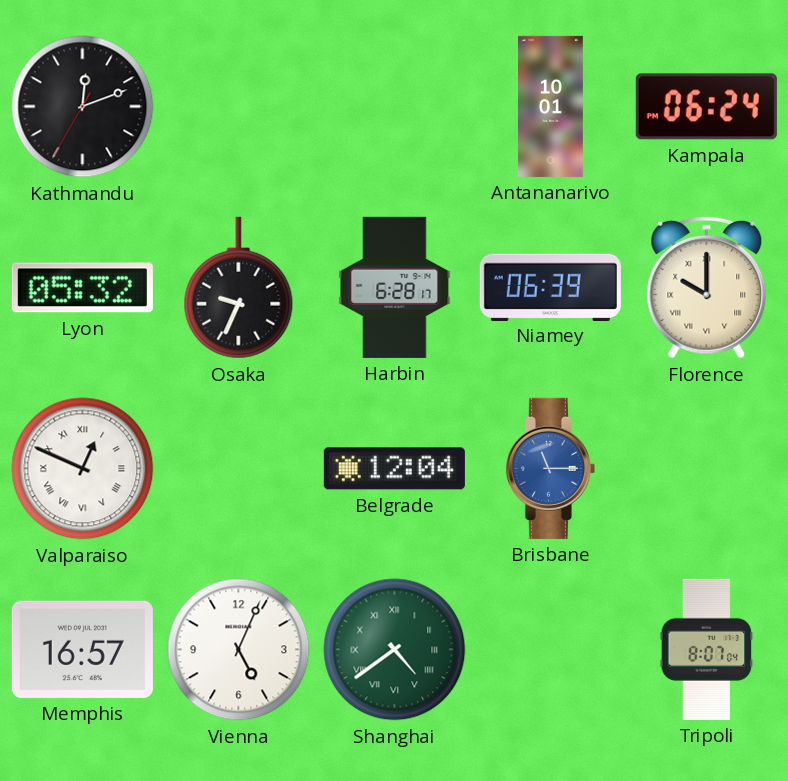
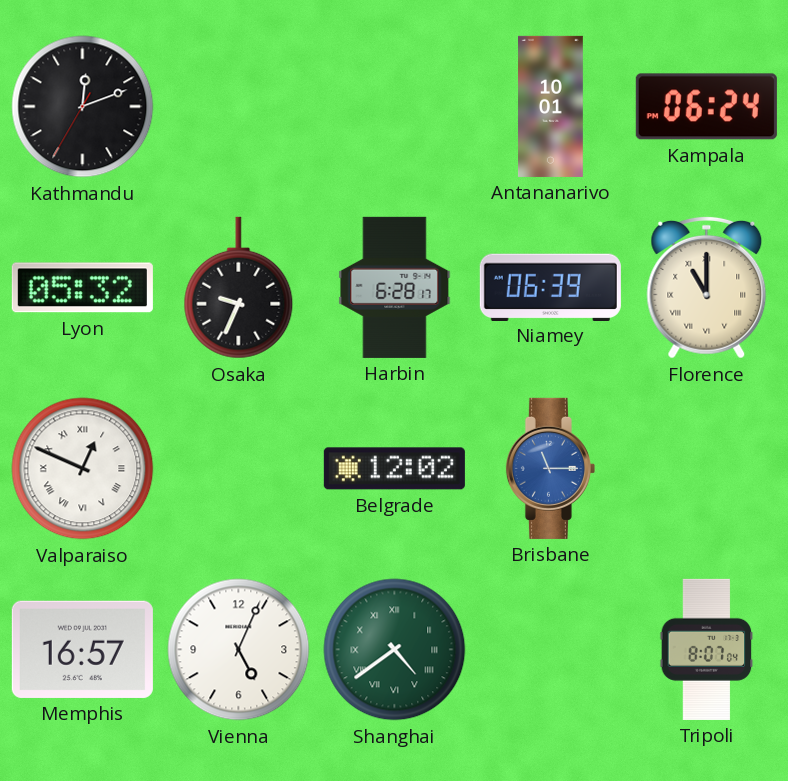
Florence: 10:00 -> 11:00 (707, 287)
Belgrade: 12:04 -> 12:02 (394, 469)
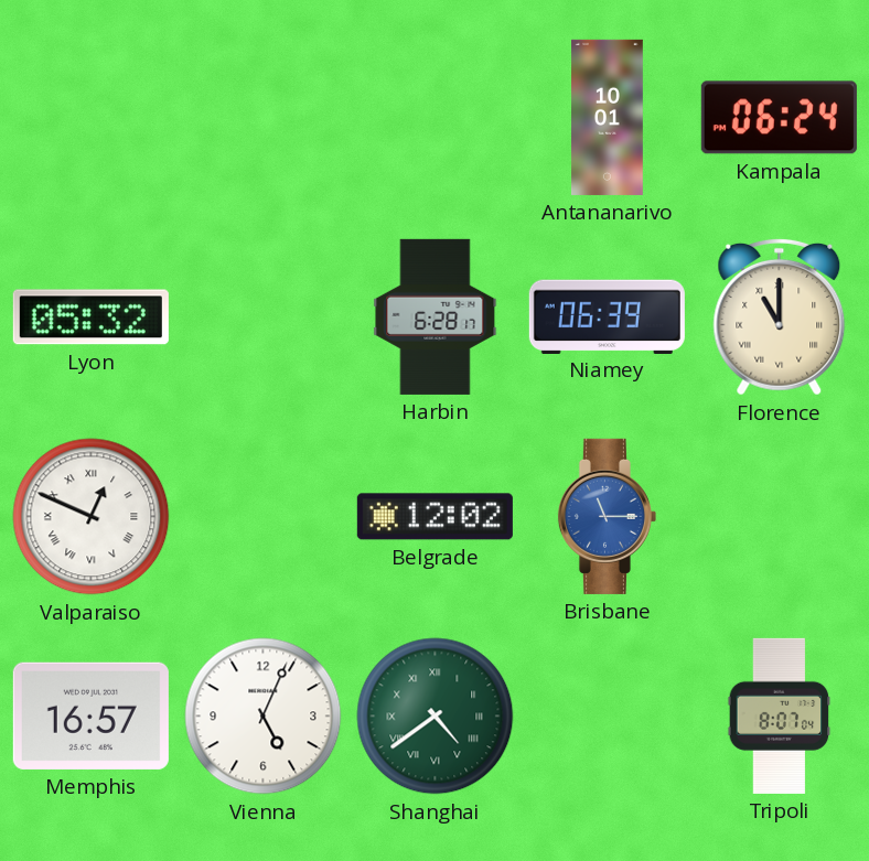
Kathmandu: 12:11 -> none (83, 107)
Osaka: 9:34 -> none (239, 288)
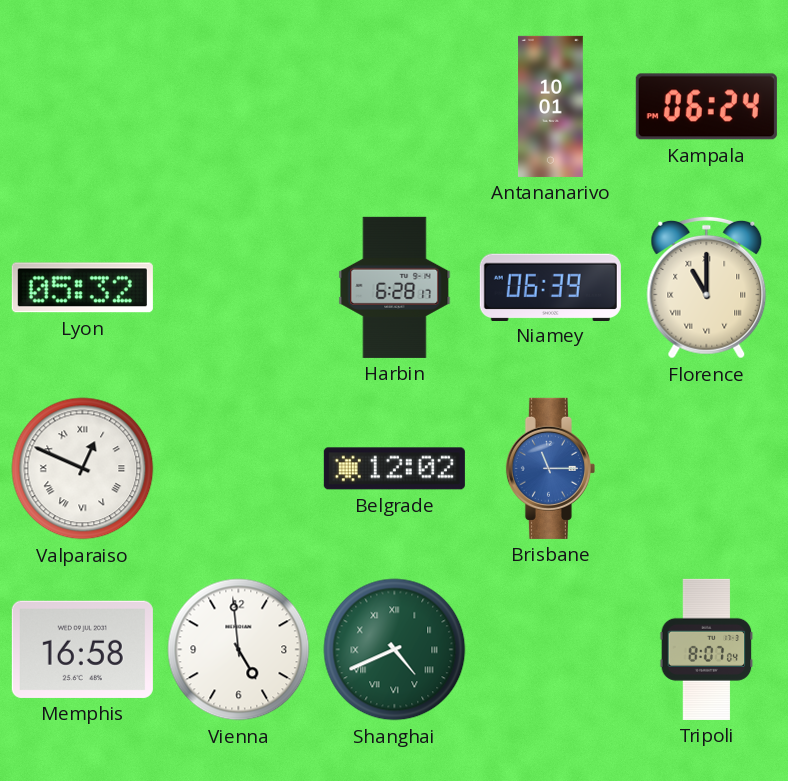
Memphis: 16:57 -> 16:58 (82, 649)
Vienna: 5:04 -> 4:59 (239, 650)
Shanghai: 4:39 -> 4:41 (395, 650)
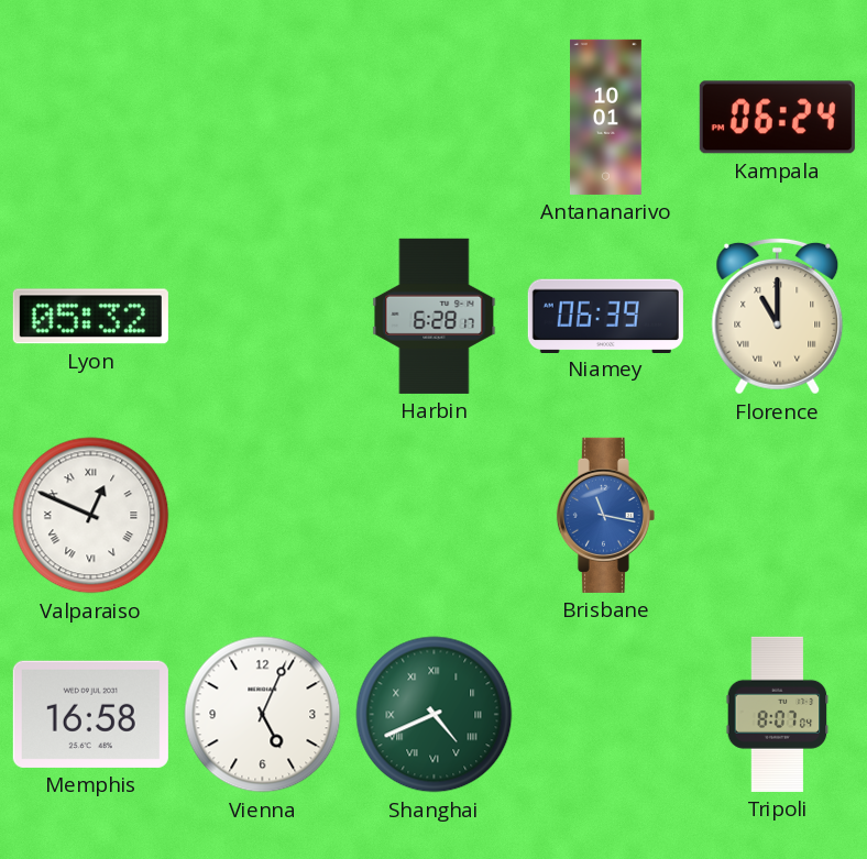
Belgrade: 12:02 -> none (394, 469)
Brisbane: 11:15 -> 11:17 (605, 515)
Vienna: 4:59 -> 5:04 (263, 715)
